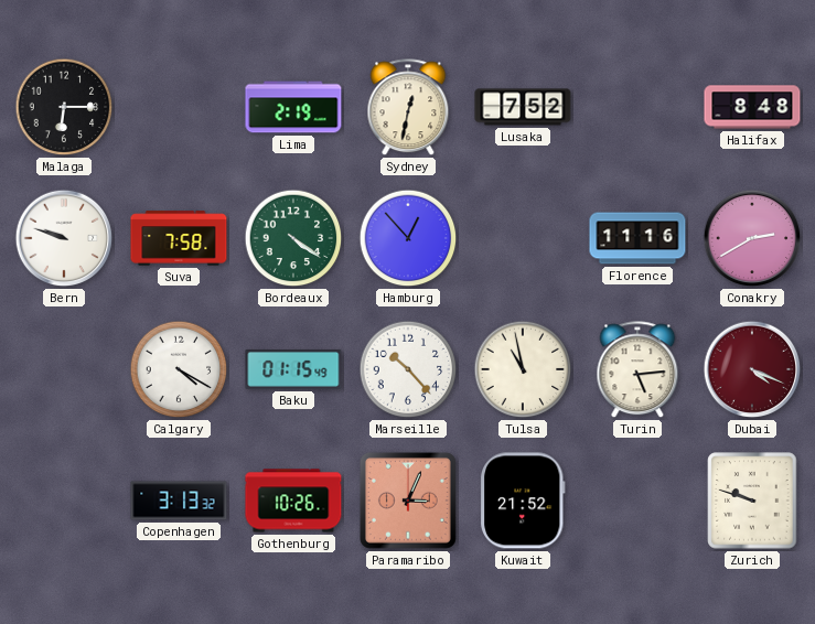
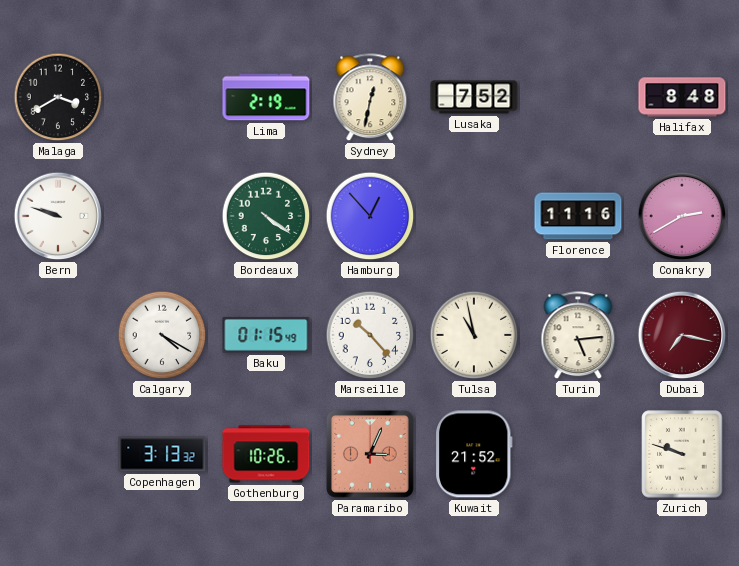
Malaga: 6:15 -> 3:40 (58, 97)
Suva: 7:58 -> none (179, 238)
Dubai: 4:19 -> 7:17 (682, 335)
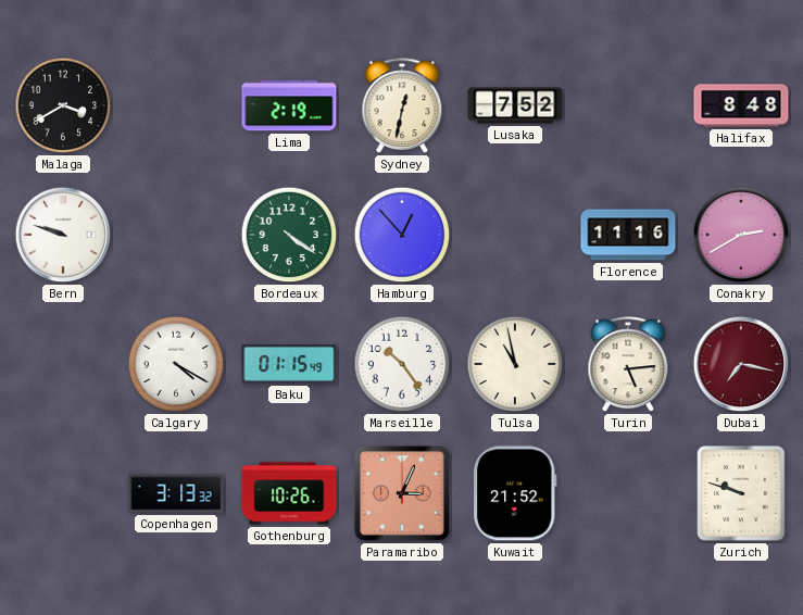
Marseille: 10:23 -> 10:24 (402, 364)
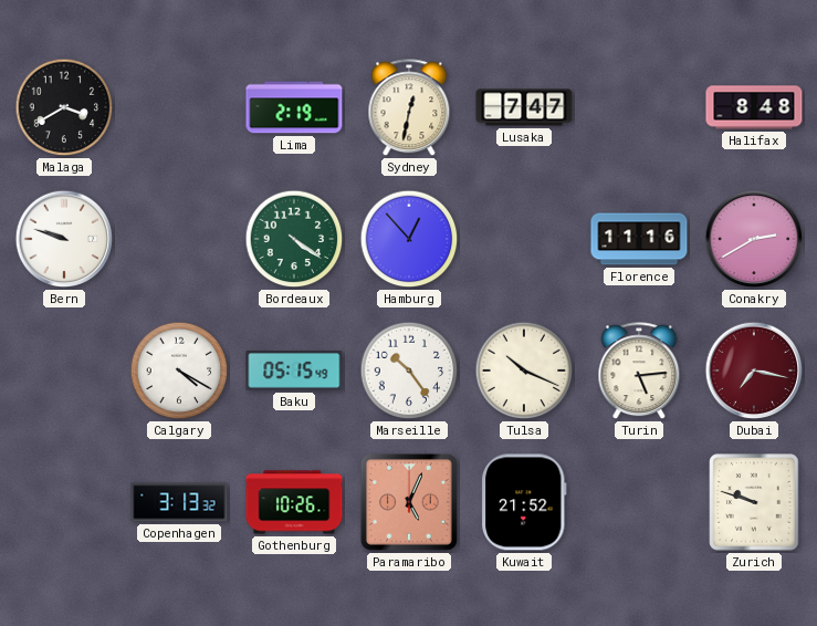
Lusaka: 7:52 -> 7:47 (524, 107)
Baku: 01:15 -> 05:15 (294, 372)
Tulsa: 10:58 -> 10:19 (524, 371)
Paramaribo: 3:04 -> 5:04 (409, 502)
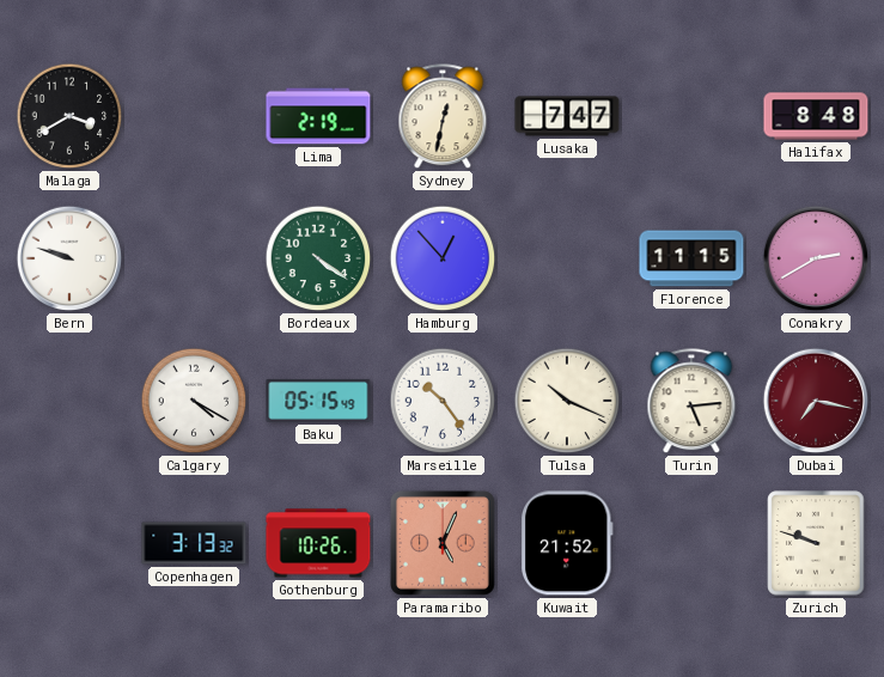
Florence: 11:16 -> 11:15 (691, 258)
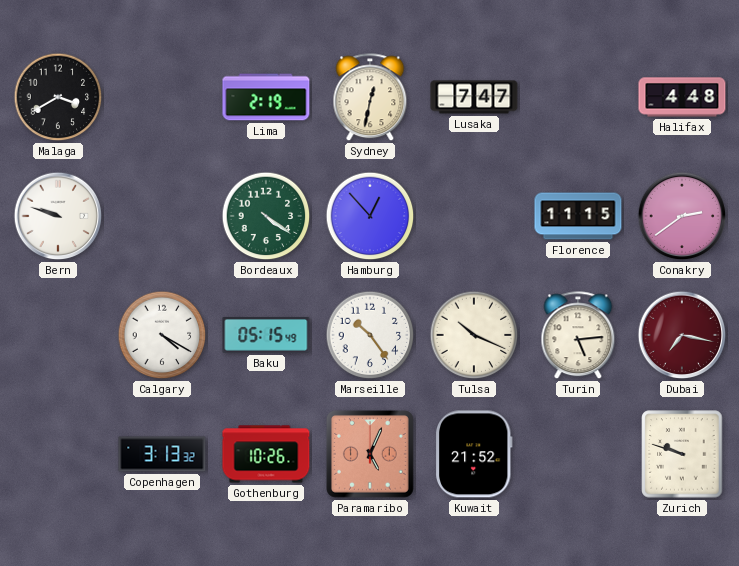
Halifax: 8:48 -> 4:48 (682, 97)
Conakry: 2:40 -> 2:39 (682, 216)
